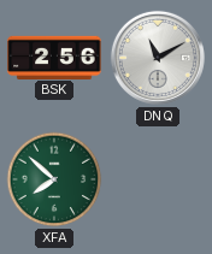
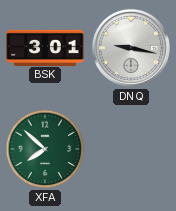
BSK: 2:56 -> 3:01 (45, 47)
DNQ: 11:10 -> 9:17 (131, 48)
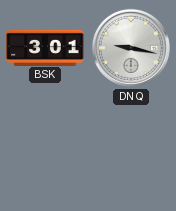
XFA: 7:52 -> none (45, 149)
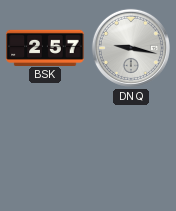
BSK: 3:01 -> 2:57 (45, 47)
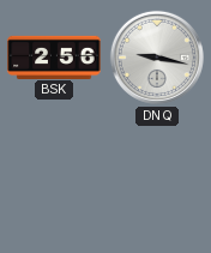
BSK: 2:57 -> 2:56 (54, 56)
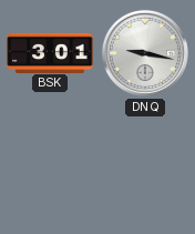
BSK: 2:56 -> 3:01 (50, 52)
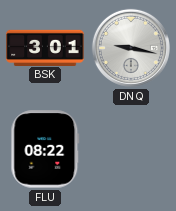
FLU: none -> 08:22 (45, 149)
